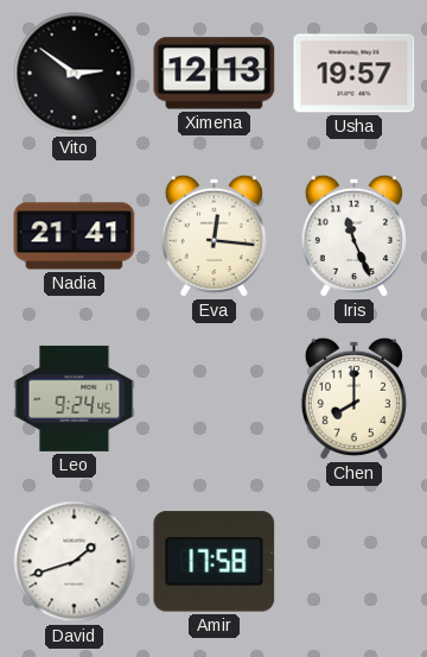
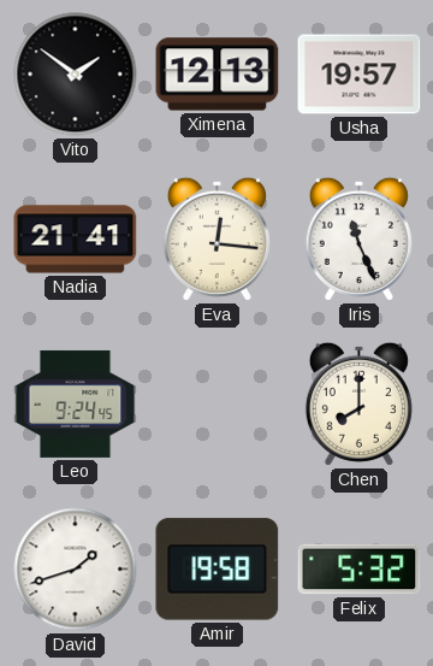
Vito: 2:51 -> 1:51 (76, 75)
Amir: 17:58 -> 19:58 (218, 570)
Felix: none -> 5:32 (360, 570)
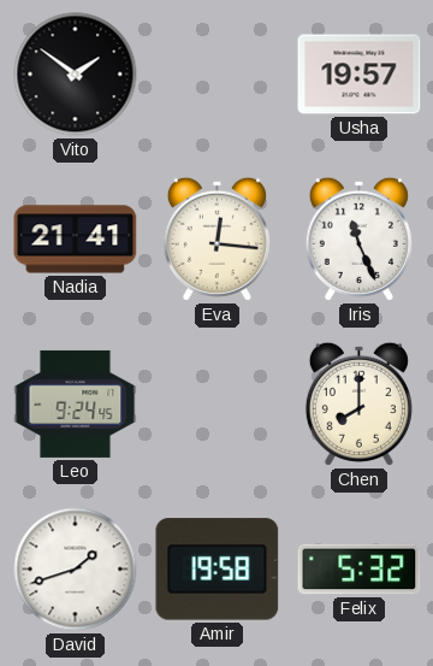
Ximena: 12:13 -> none (218, 75)
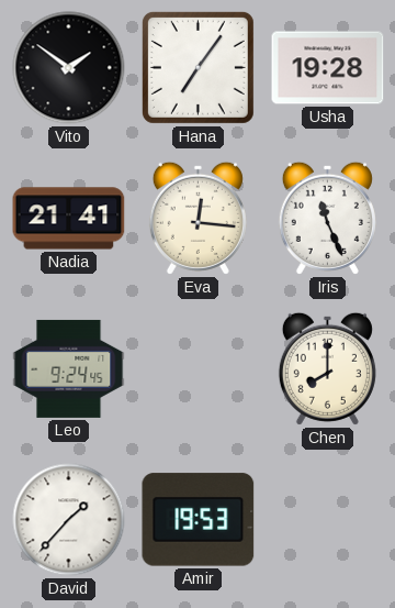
Hana: none -> 7:06 (198, 67)
Usha: 19:57 -> 19:28 (328, 68)
David: 1:42 -> 1:37 (69, 520)
Amir: 19:58 -> 19:53 (199, 520)
Felix: 5:32 -> none (360, 570)
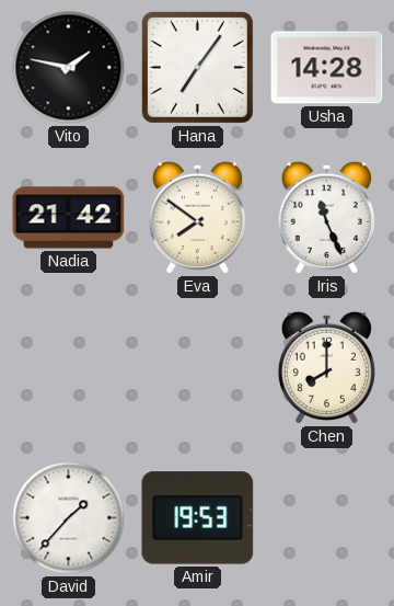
Vito: 1:51 -> 1:47 (69, 68)
Usha: 19:28 -> 14:28 (327, 68)
Nadia: 21:41 -> 21:42 (69, 218)
Eva: 12:16 -> 7:51 (197, 217)
Leo: 9:24 -> none (69, 368)
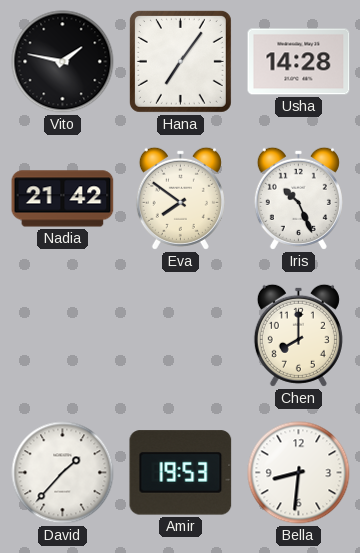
Iris: 11:26 -> 10:26 (298, 198)
Bella: none -> 8:31 (299, 473)
